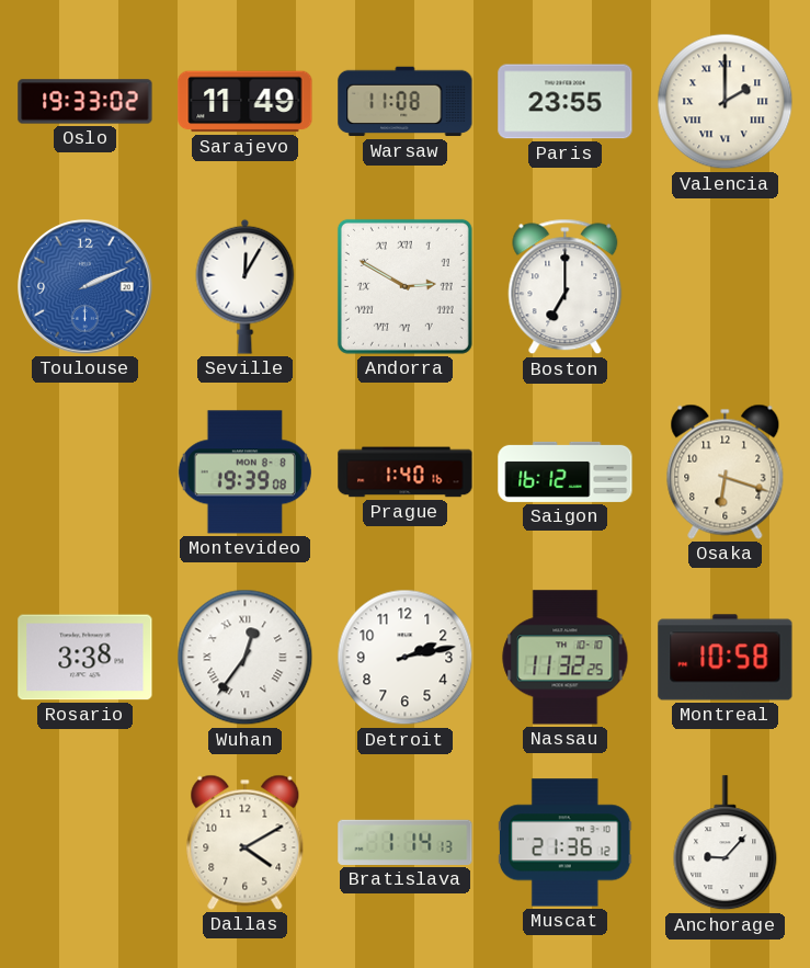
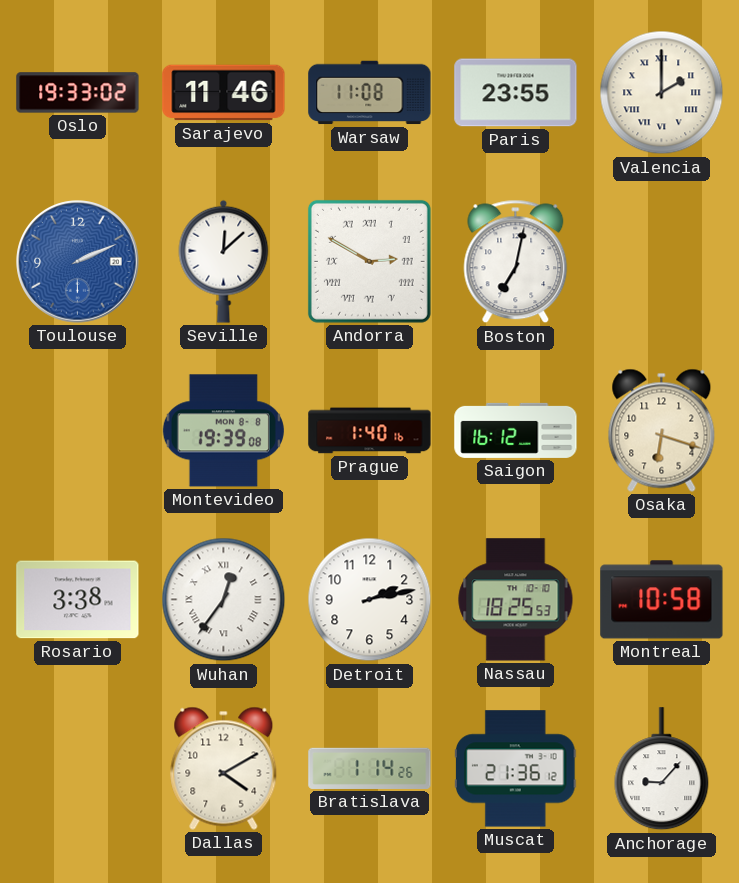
Sarajevo: 11:49 -> 11:46 (224, 93)
Seville: 12:05 -> 12:08 (224, 261)
Boston: 7:00 -> 7:02 (516, 262)
Nassau: 11:32 -> 18:25 (516, 600)
Bratislava: 1:14:13 -> 1:14:26 (370, 768)
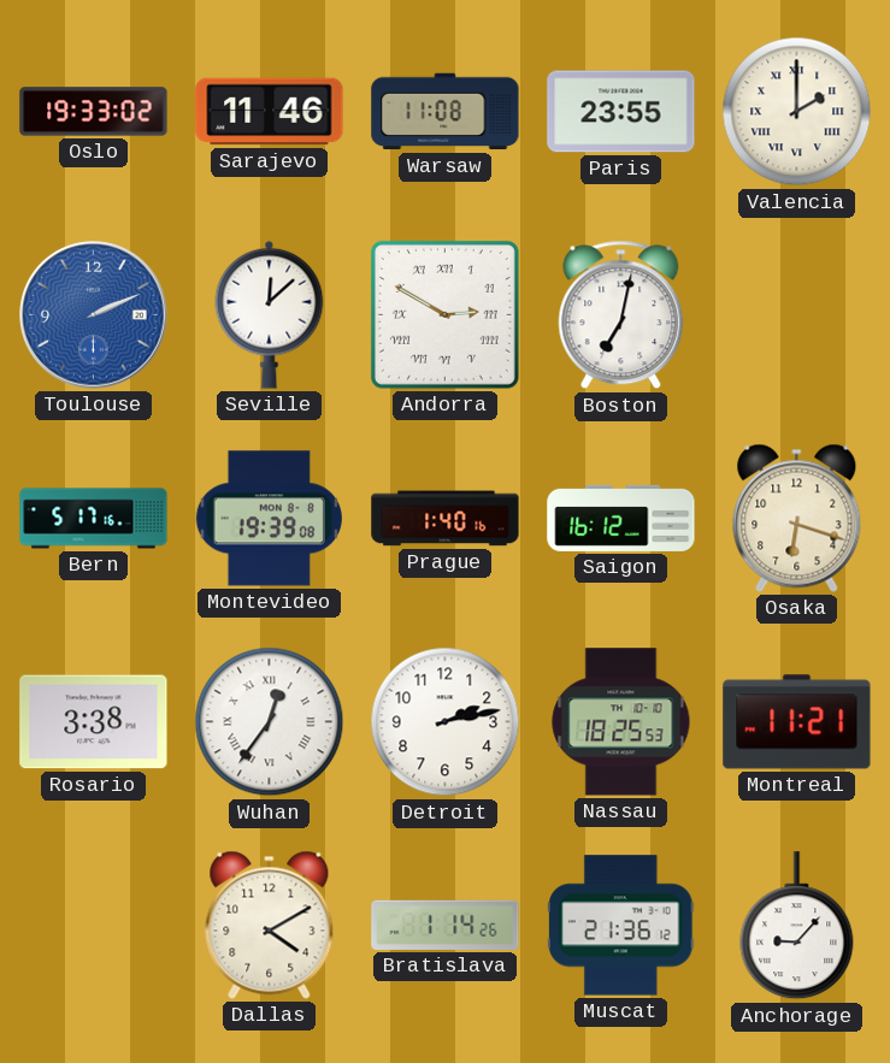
Bern: none -> 5:17 (94, 519)
Montreal: 10:58 -> 11:21 (797, 722)
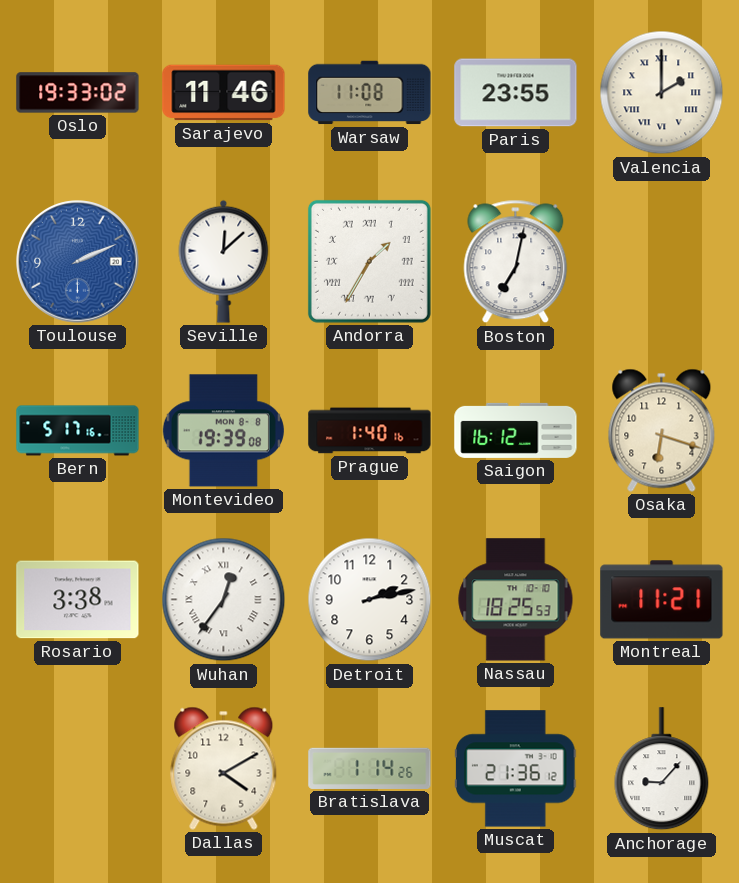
Andorra: 2:50 -> 1:35 (369, 261)
